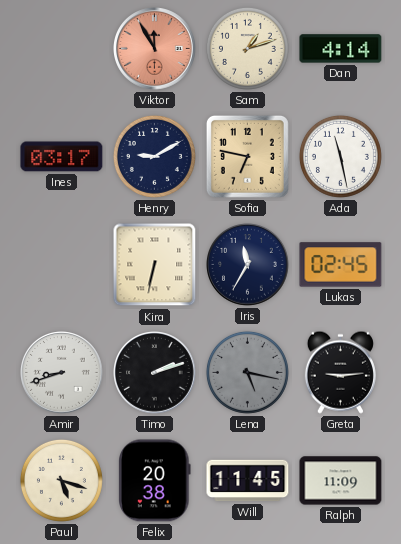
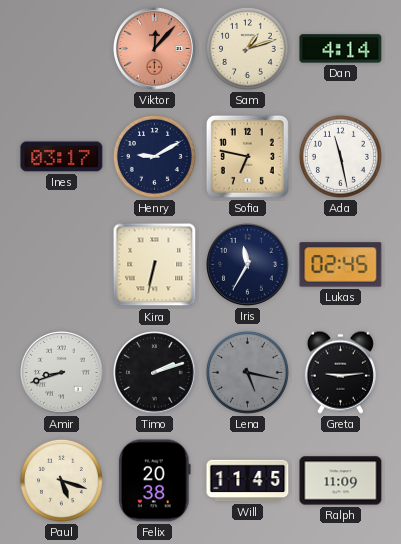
Viktor: 11:55 -> 12:07 (155, 49)
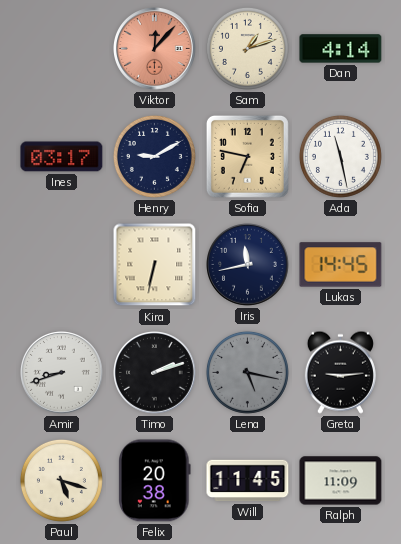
Iris: 11:35 -> 11:43 (248, 265)
Lukas: 02:45 -> 14:45 (341, 265)
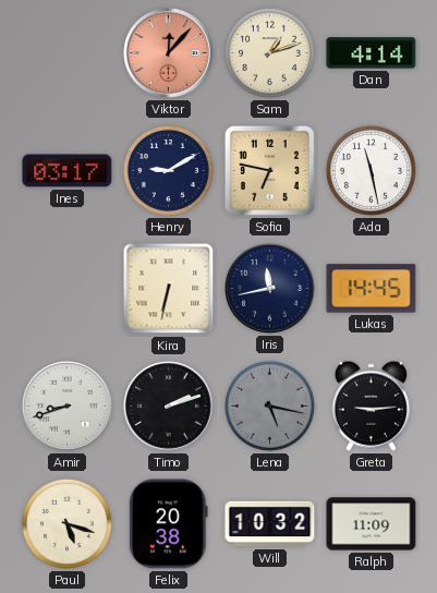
Will: 11:45 -> 10:32 (270, 524)
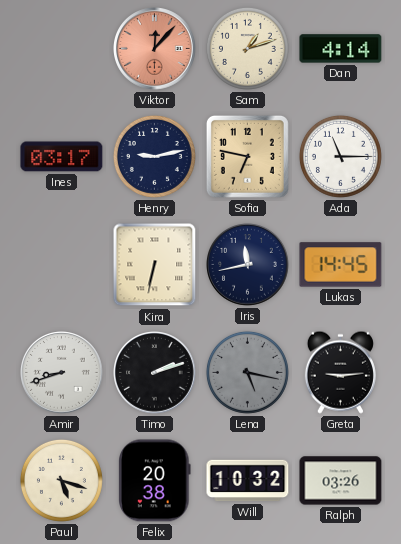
Henry: 9:10 -> 9:13 (154, 156)
Ada: 11:28 -> 11:15 (340, 156)
Ralph: 11:09 -> 03:26 (341, 481)
